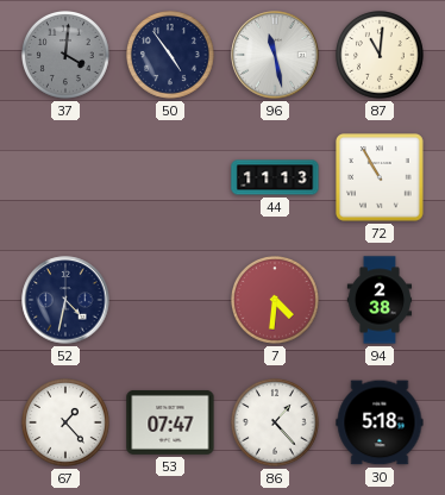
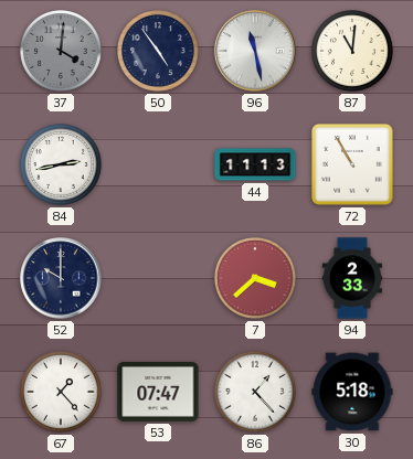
84: none -> 2:43 (62, 166)
52: 4:32 -> 10:00 (61, 278)
7: 4:31 -> 3:38 (256, 279)
94: 2:38 -> 2:33 (352, 278)
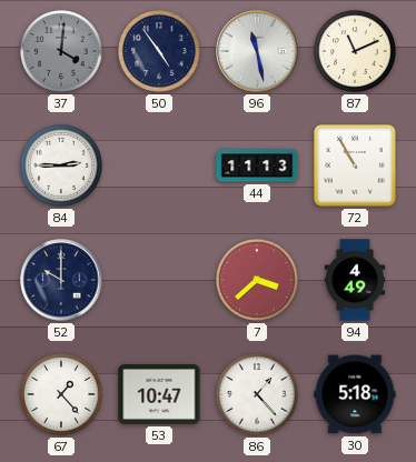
87: 11:01 -> 11:11 (356, 52)
84: 2:43 -> 2:45 (62, 167)
94: 2:33 -> 4:49 (355, 280)
53: 07:47 -> 10:47 (159, 394)
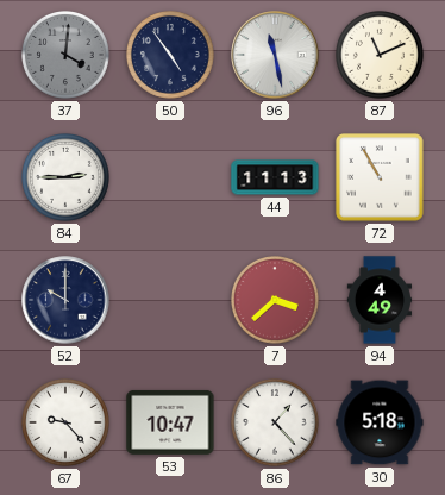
67: 1:23 -> 9:23 (67, 424)
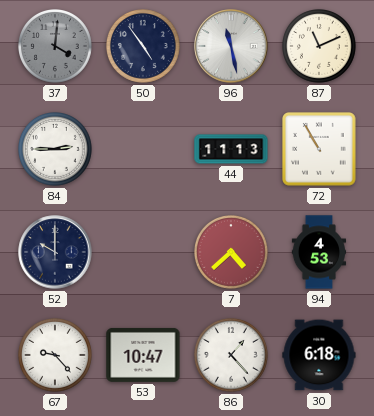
7: 3:38 -> 4:38 (232, 253)
94: 4:49 -> 4:53 (319, 252)
30: 5:18 -> 6:18 (319, 355)
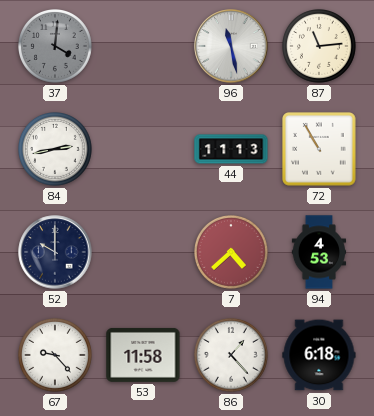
50: 4:54 -> none (144, 47)
87: 11:11 -> 11:14 (320, 47)
84: 2:45 -> 2:43 (56, 150)
53: 10:47 -> 11:58 (143, 355)
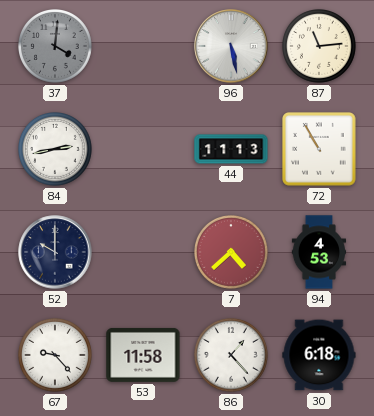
96: 11:28 -> 5:28 (231, 46)
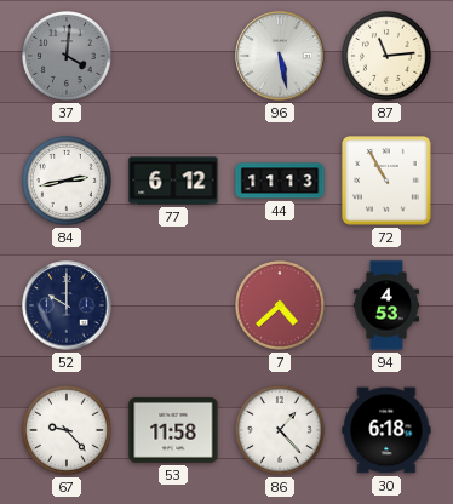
77: none -> 6:12 (173, 181)
